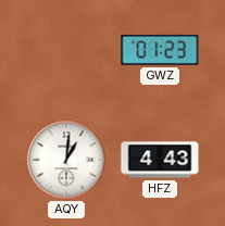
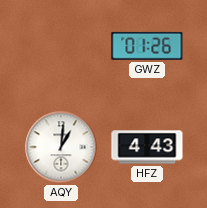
GWZ: 01:23 -> 01:26 (147, 46)
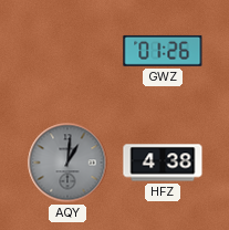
AQY dial: white -> grey (67, 163)
HFZ: 4:43 -> 4:38 (163, 163)
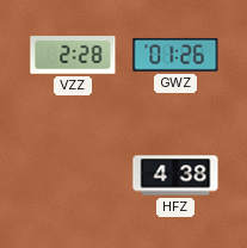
VZZ: none -> 2:28 (73, 56)
AQY: 1:01 -> none (67, 163)
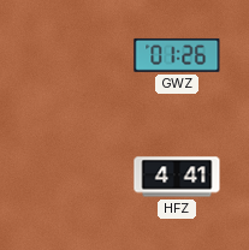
VZZ: 2:28 -> none (73, 56)
HFZ: 4:38 -> 4:41 (177, 177)
